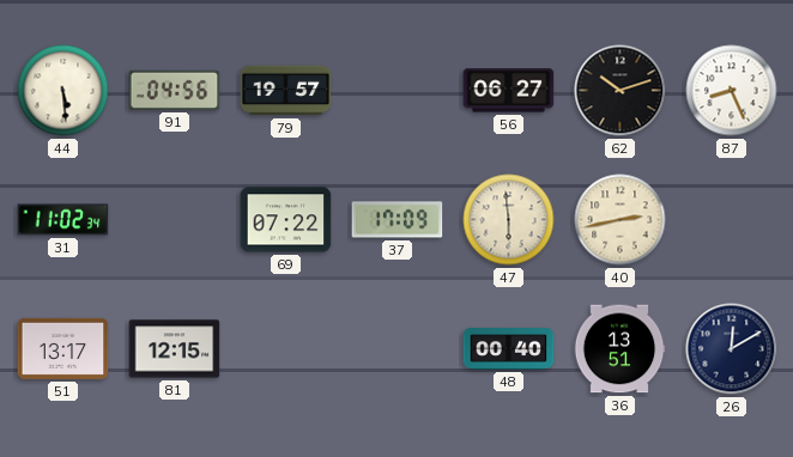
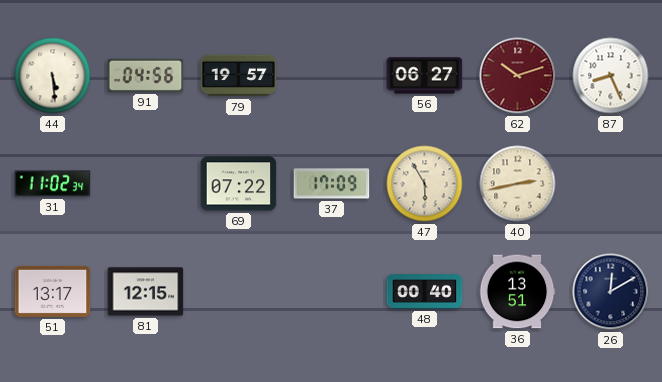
62 dial: black -> burgundy (518, 76)
47: 5:59 -> 5:55 (425, 184)
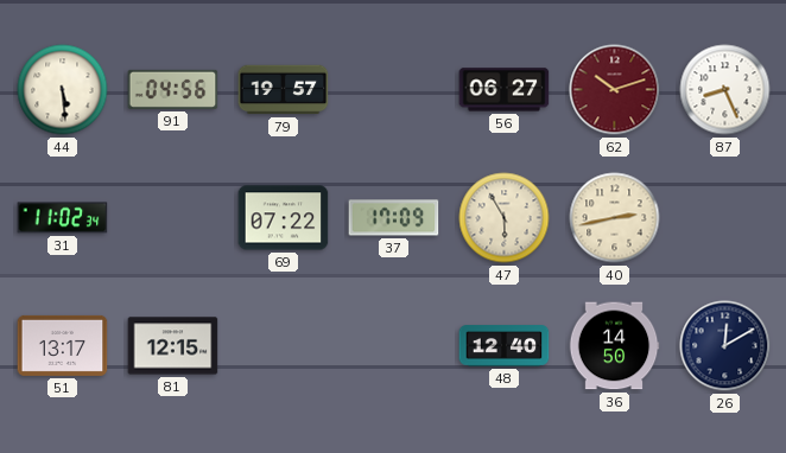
48: 00:40 -> 12:40 (505, 346)
36: 13:51 -> 14:50 (614, 346)
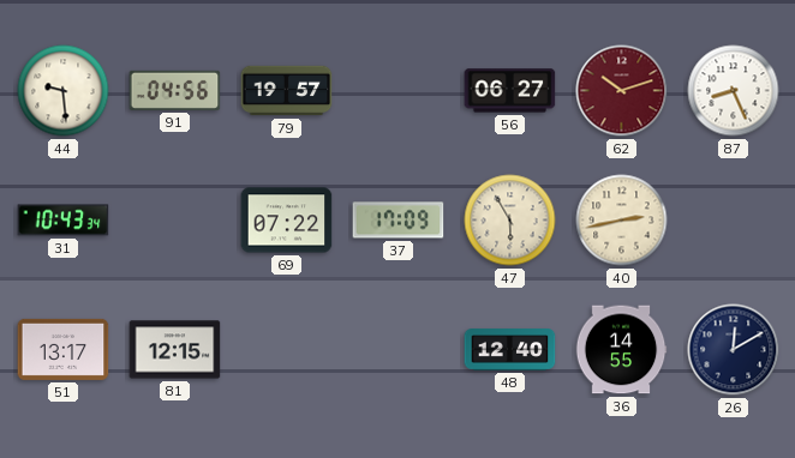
44: 5:29 -> 9:29 (64, 91)
31: 11:02 -> 10:43 (64, 221)
36: 14:50 -> 14:55 (621, 350)
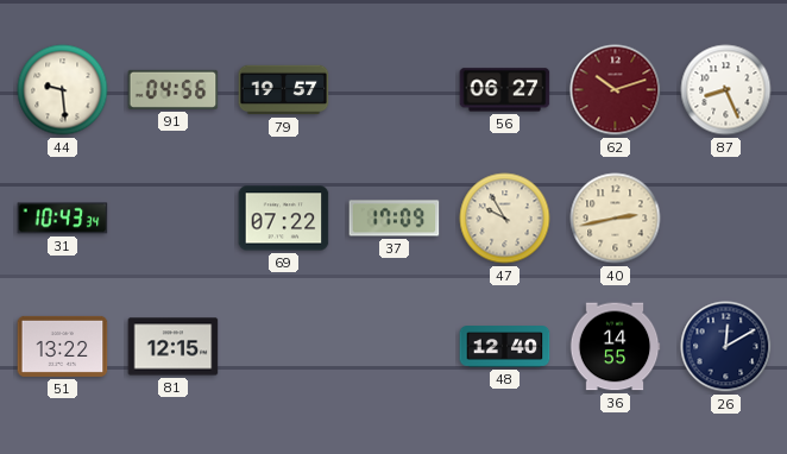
47: 5:55 -> 9:55 (505, 219)
51: 13:17 -> 13:22 (63, 346)
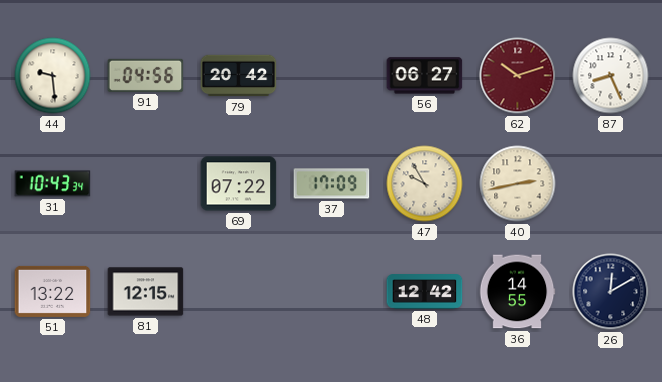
79: 19:57 -> 20:42 (239, 76)
48: 12:40 -> 12:42 (425, 292)
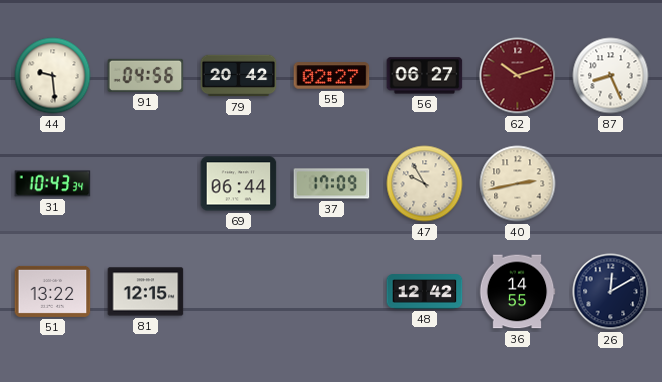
55: none -> 02:27 (332, 76)
69: 07:22 -> 06:44 (239, 184)
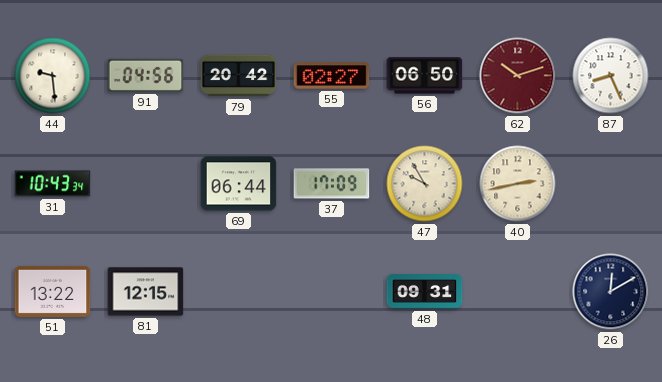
56: 06:27 -> 06:50 (425, 76)
48: 12:42 -> 09:31 (425, 292)
36: 14:55 -> none (517, 292)
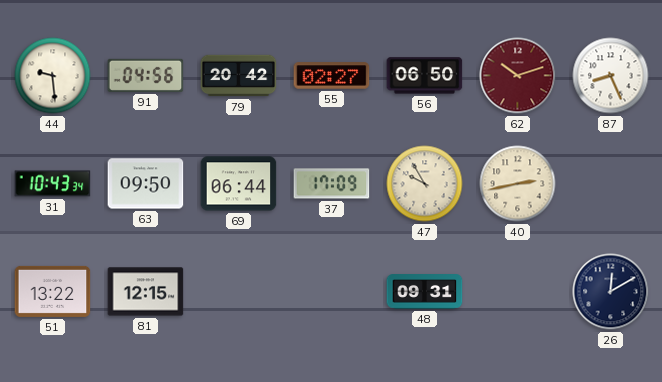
63: none -> 09:50 (146, 184)
